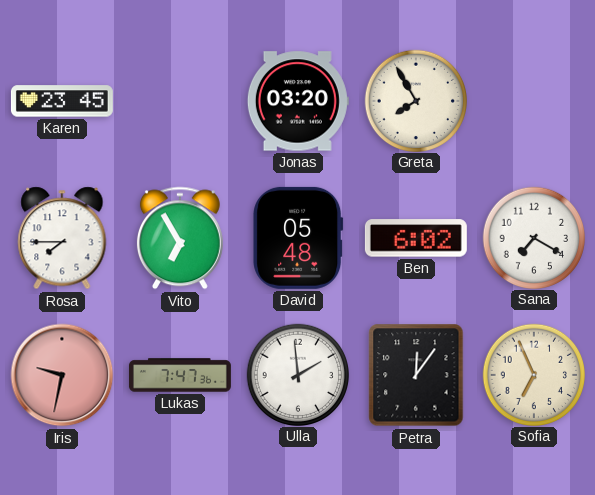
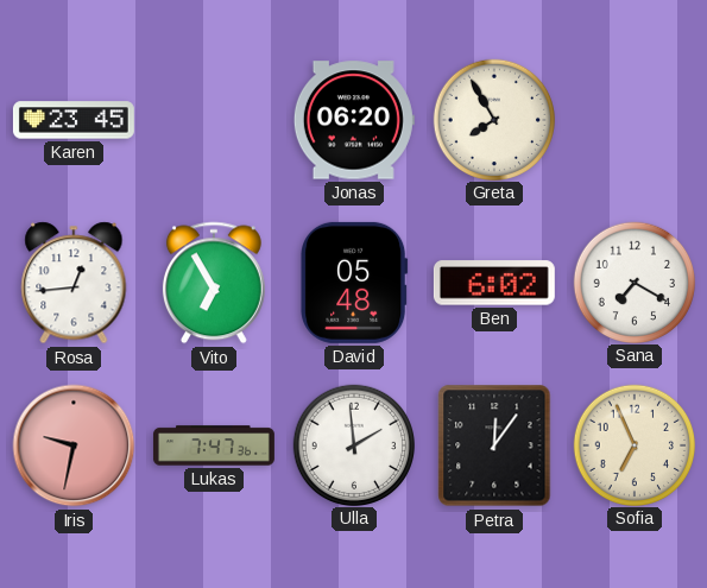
Jonas: 03:20 -> 06:20 (354, 120)
Rosa: 7:45 -> 12:44 (74, 283)
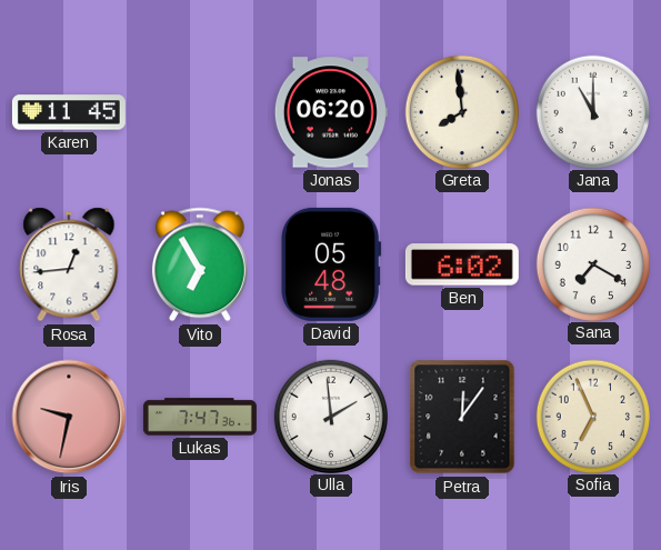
Karen: 23:45 -> 11:45 (69, 112)
Greta: 7:55 -> 7:59 (461, 111)
Jana: none -> 11:00 (592, 111)
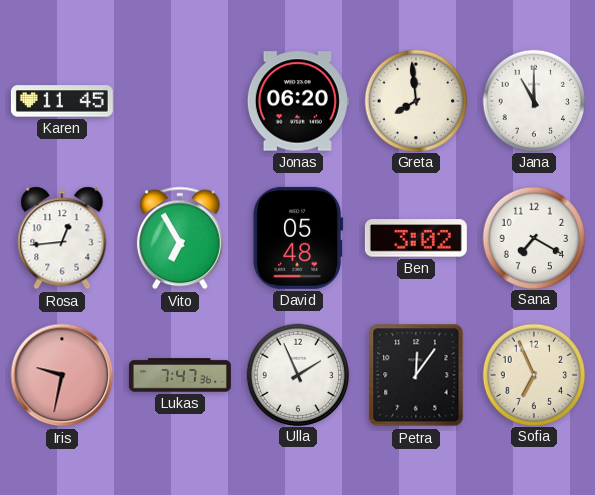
Ben: 6:02 -> 3:02 (416, 238)
Ulla: 1:59 -> 1:56 (297, 374)
